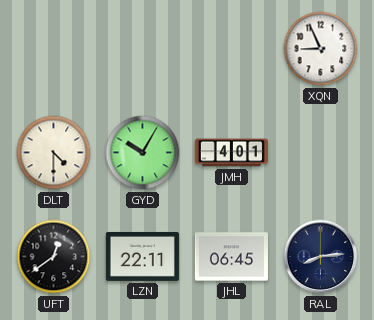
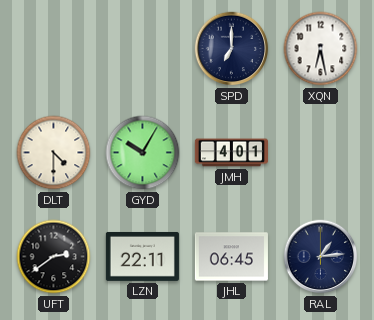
SPD: none -> 7:00 (232, 49)
XQN: 8:56 -> 6:28 (321, 49)
UFT: 12:39 -> 2:39 (54, 257)
RAL: 8:14 -> 1:14 (321, 257)
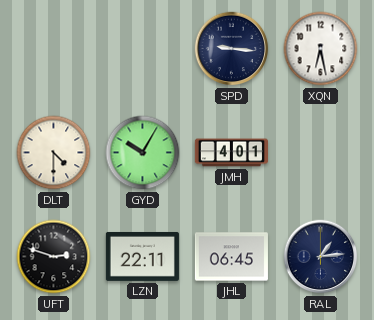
SPD: 7:00 -> 9:16 (232, 49)
UFT: 2:39 -> 2:48 (54, 257)
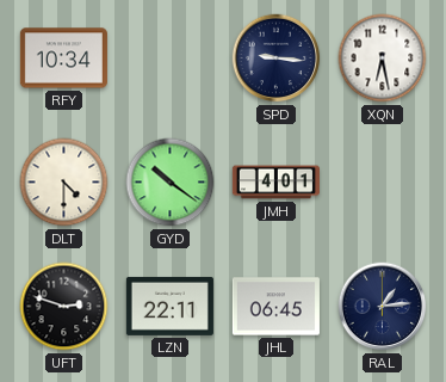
RFY: none -> 10:34 (63, 58)
GYD: 10:05 -> 10:21 (171, 183)
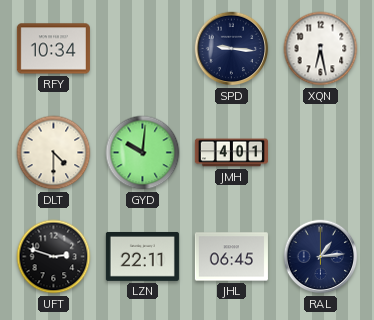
GYD: 10:21 -> 10:01 (143, 153)
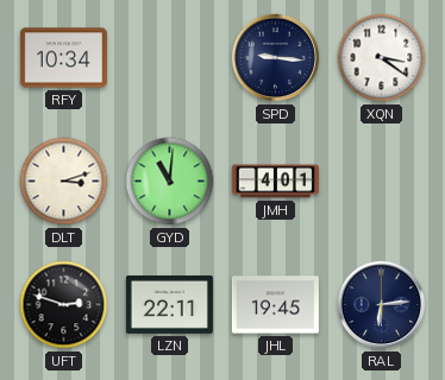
XQN: 6:28 -> 3:21 (382, 58)
DLT: 4:30 -> 3:12 (64, 182)
GYD: 10:01 -> 11:01 (170, 182)
JHL: 06:45 -> 19:45 (275, 305)
RAL: 1:14 -> 6:14 (382, 305)
